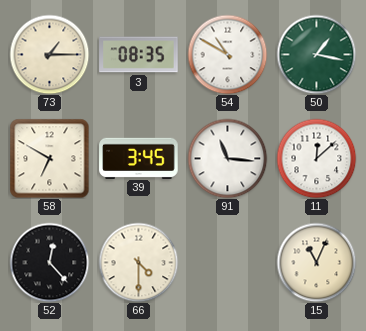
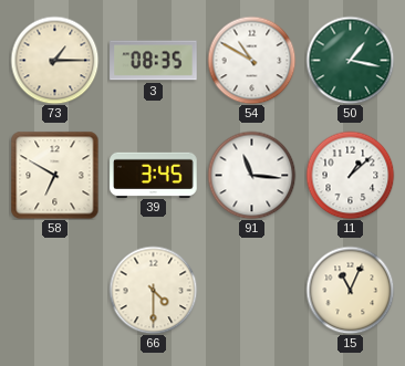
11: 12:08 -> 1:08 (350, 175)
52: 12:23 -> none (49, 262)
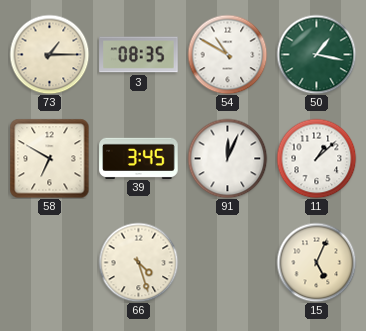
91: 11:16 -> 12:04 (227, 158)
66: 4:30 -> 4:27 (138, 262)
15: 11:04 -> 5:04 (316, 262)
